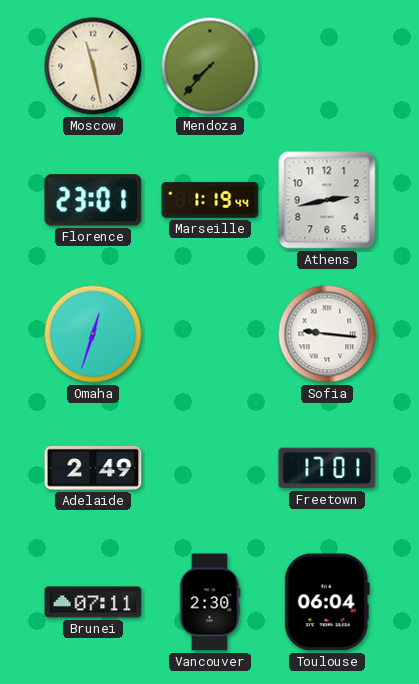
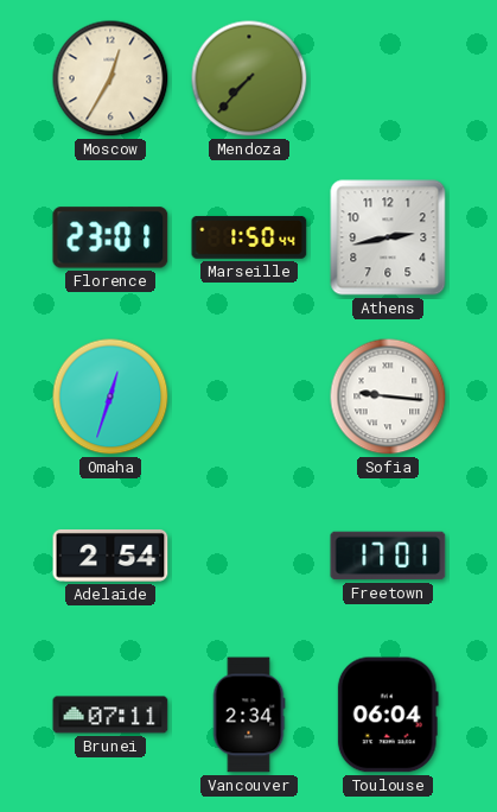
Moscow: 11:28 -> 12:35 (110, 78)
Marseille: 1:19 -> 1:50 (249, 237)
Adelaide: 2:49 -> 2:54 (110, 556)
Vancouver: 2:30 -> 2:34 (249, 715)
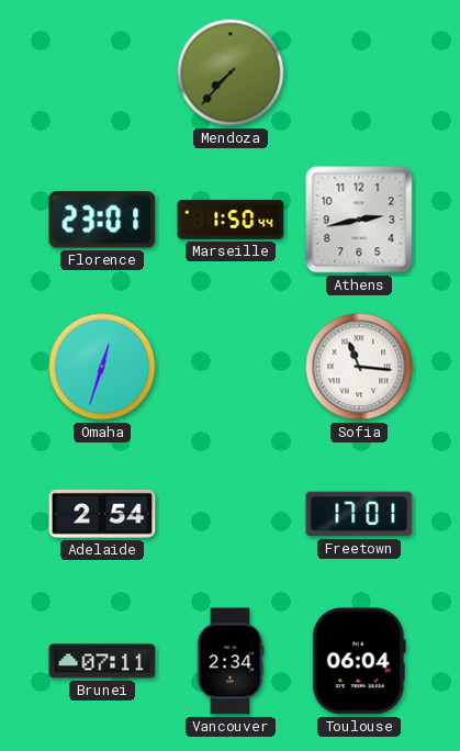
Moscow: 12:35 -> none (110, 78)
Sofia: 9:16 -> 11:16 (359, 367)
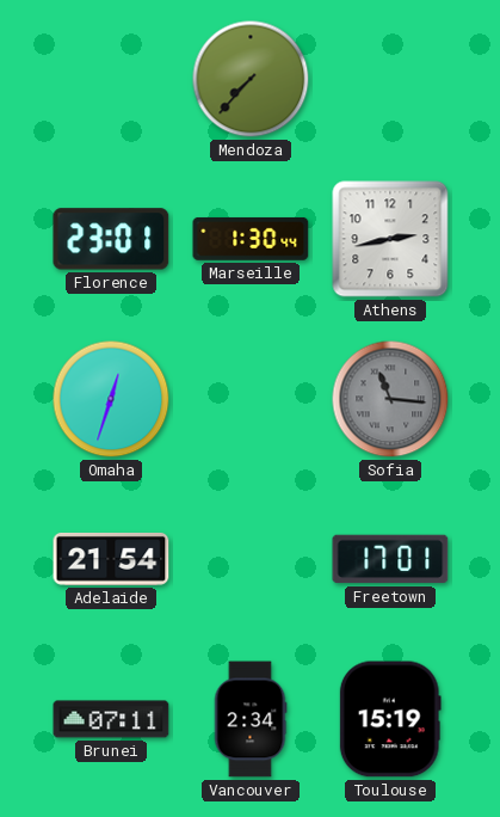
Marseille: 1:50 -> 1:30 (251, 239)
Sofia dial: white -> grey (390, 399)
Adelaide: 2:54 -> 21:54 (111, 559)
Toulouse: 06:04 -> 15:19 (390, 719)
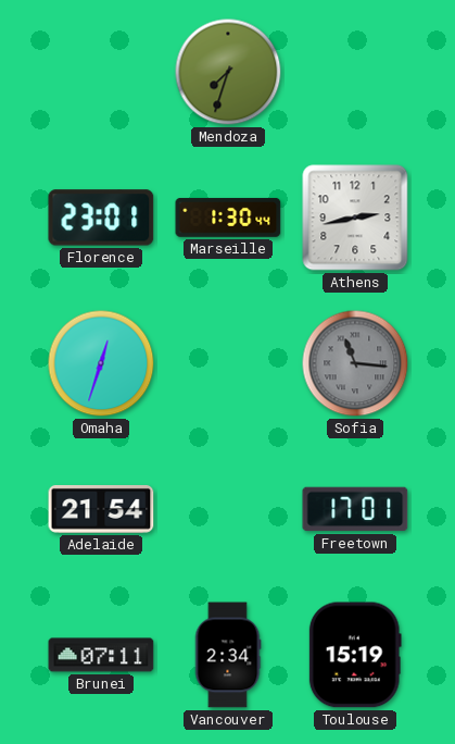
Mendoza: 7:37 -> 7:33 (228, 72)
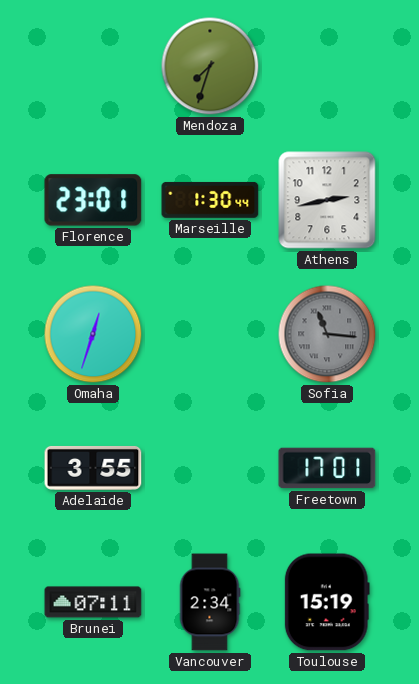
Adelaide: 21:54 -> 3:55 (93, 468)
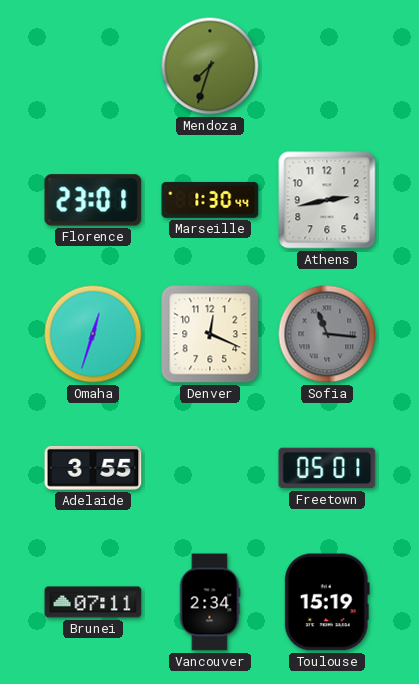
Denver: none -> 12:19 (210, 334)
Freetown: 17:01 -> 05:01 (327, 468)
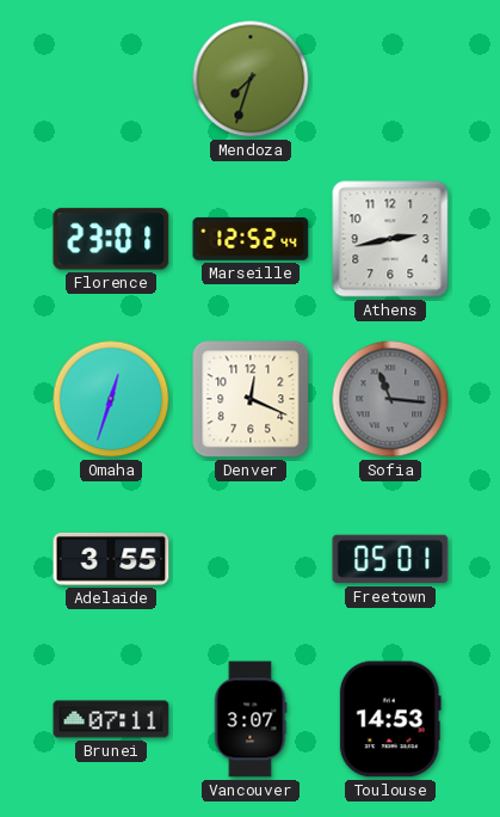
Marseille: 1:30 -> 12:52 (251, 239)
Vancouver: 2:34 -> 3:07 (251, 719)
Toulouse: 15:19 -> 14:53 (390, 719)
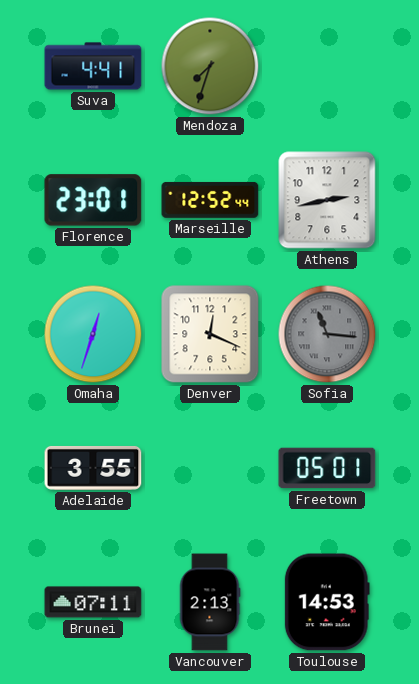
Suva: none -> 4:41 (93, 66)
Vancouver: 3:07 -> 2:13 (210, 602)
